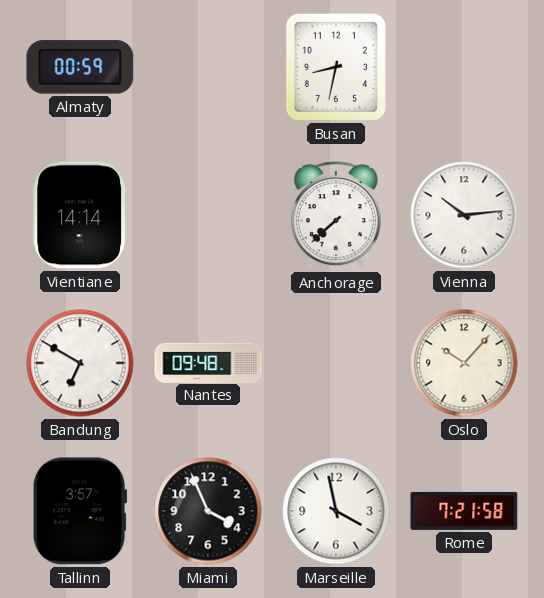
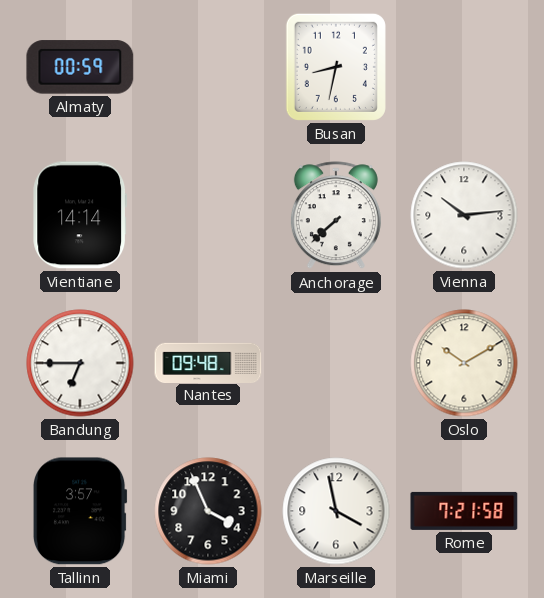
Bandung: 6:50 -> 6:45 (80, 363)
Oslo: 10:07 -> 10:10 (464, 363)
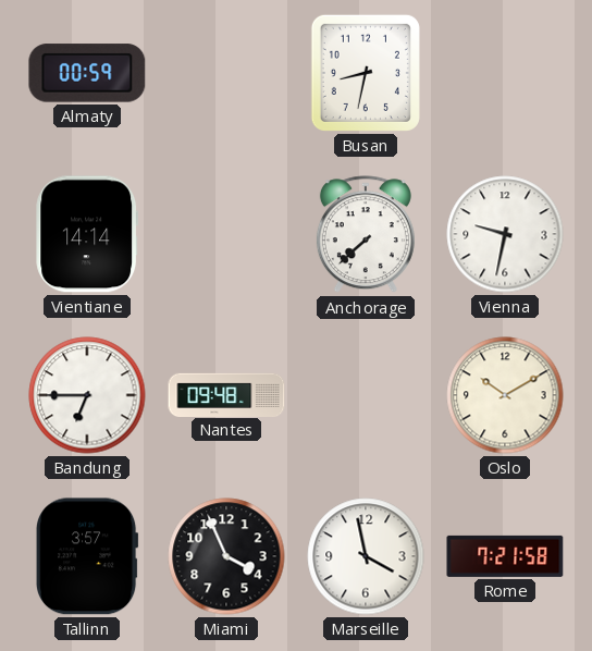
Vienna: 10:14 -> 9:32 (505, 234)
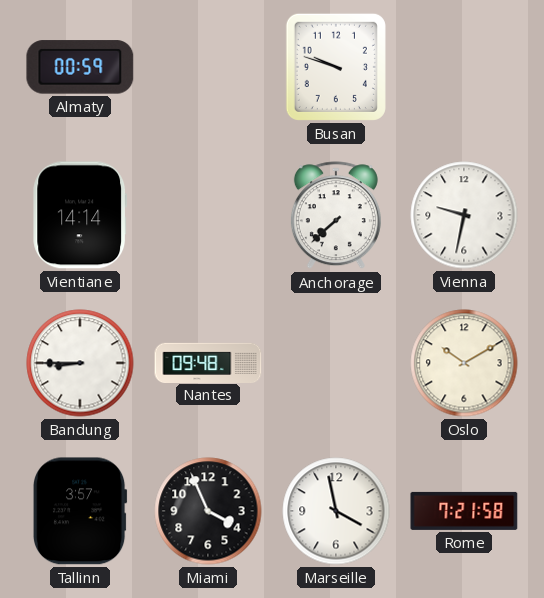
Busan: 8:32 -> 9:48 (336, 67)
Bandung: 6:45 -> 8:45 (80, 363)
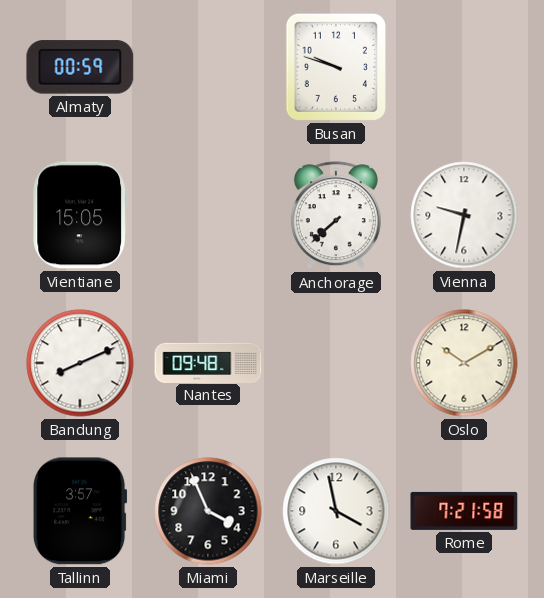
Vientiane: 14:14 -> 15:05 (80, 215)
Bandung: 8:45 -> 8:11 (80, 363)
